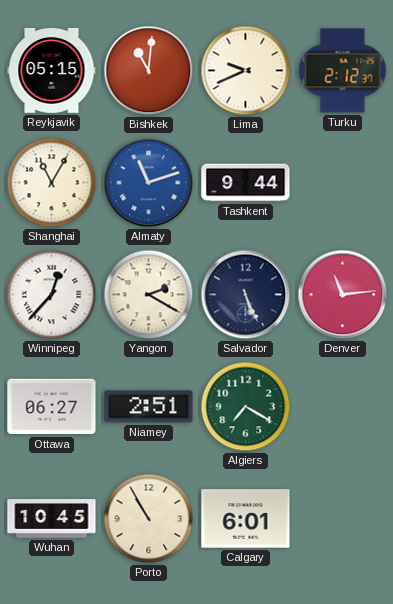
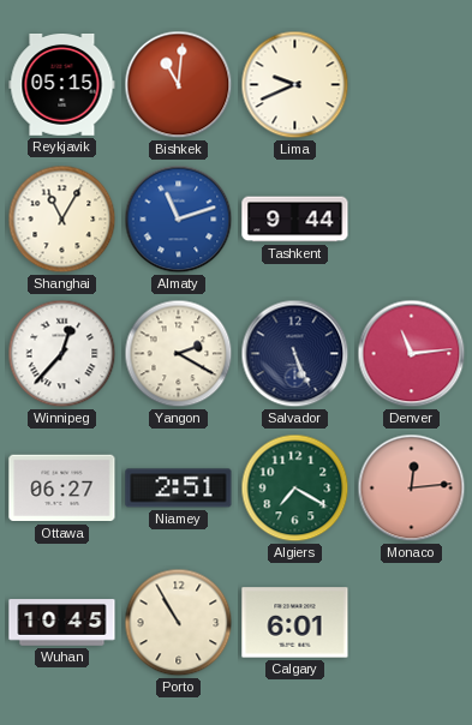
Turku: 2:12 -> none (343, 71)
Monaco: none -> 12:14 (412, 489)
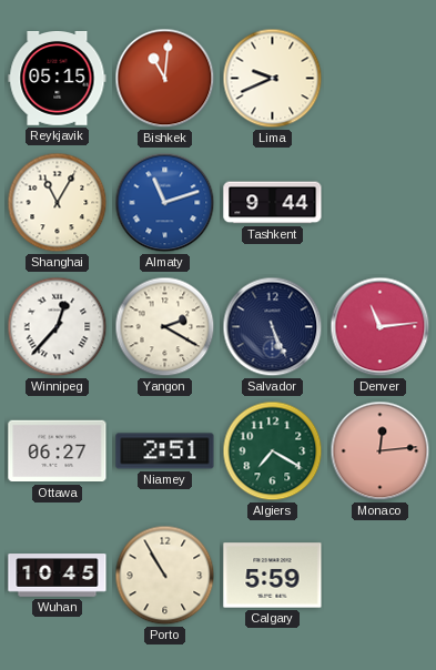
Calgary: 6:01 -> 5:59 (273, 576)
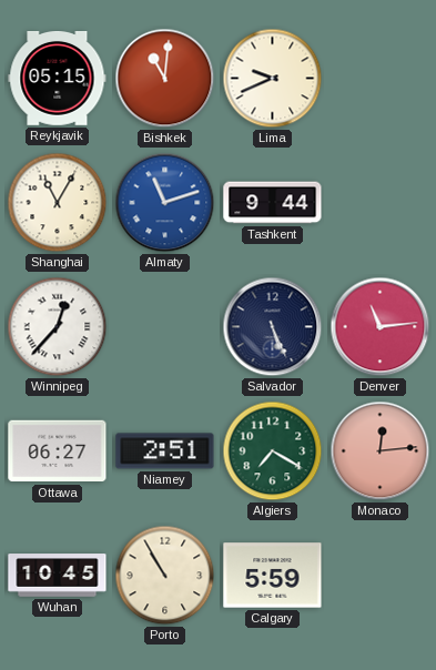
Yangon: 2:20 -> none (165, 327)
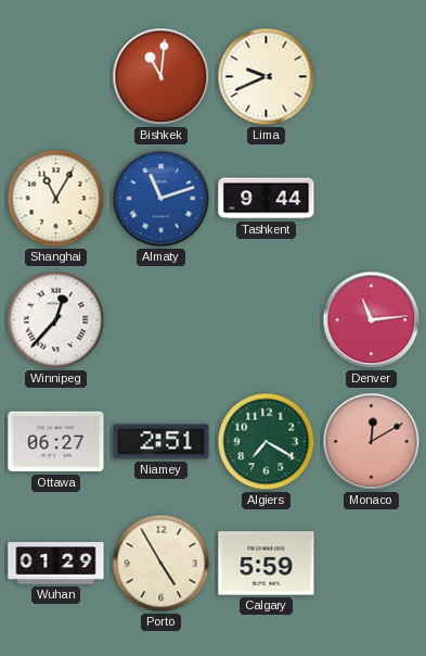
Reykjavik: 05:15 -> none (58, 79)
Salvador: 5:26 -> none (273, 327)
Monaco: 12:14 -> 12:10 (372, 442)
Wuhan: 10:45 -> 01:29 (56, 564)
Porto: 10:55 -> 4:55 (162, 564)
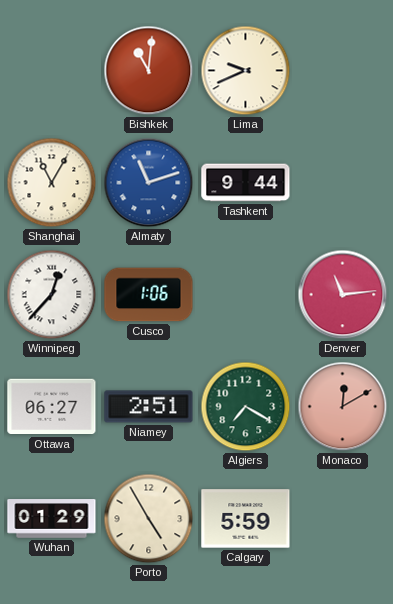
Cusco: none -> 1:06 (149, 295)
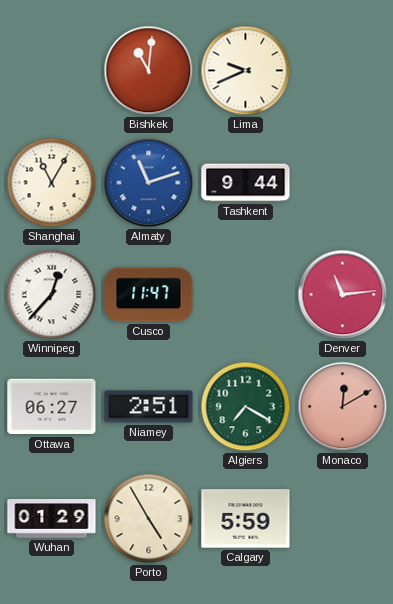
Cusco: 1:06 -> 11:47 (149, 295)
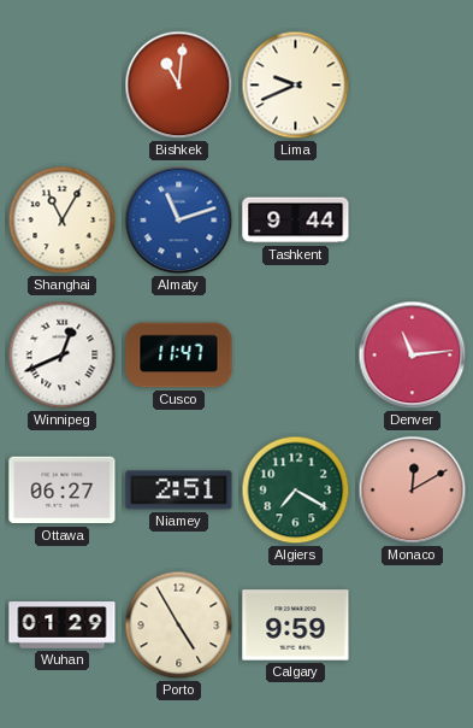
Winnipeg: 12:37 -> 12:41 (63, 356)
Calgary: 5:59 -> 9:59 (296, 626)
